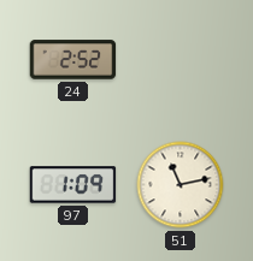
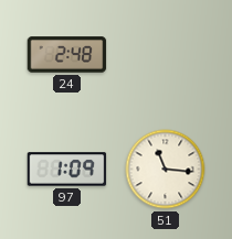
24: 2:52 -> 2:48 (67, 55)
51: 11:13 -> 11:16 (166, 170)
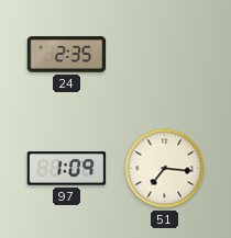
24: 2:48 -> 2:35 (67, 55)
51: 11:16 -> 7:16 (165, 169)
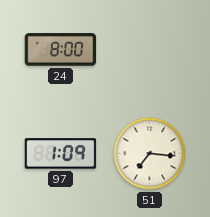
24: 2:35 -> 8:00 (61, 50)
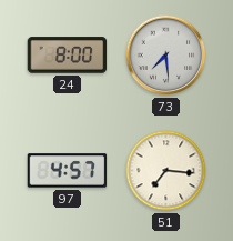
73: none -> 7:29 (166, 56)
97: 1:09 -> 4:57 (68, 171)
